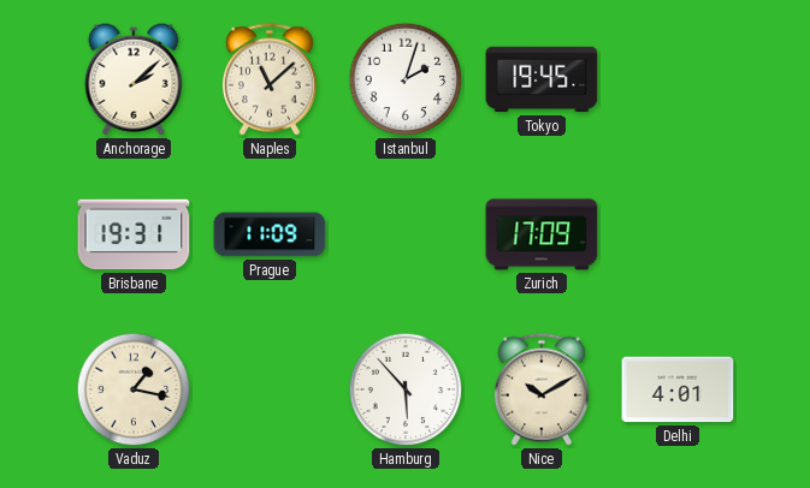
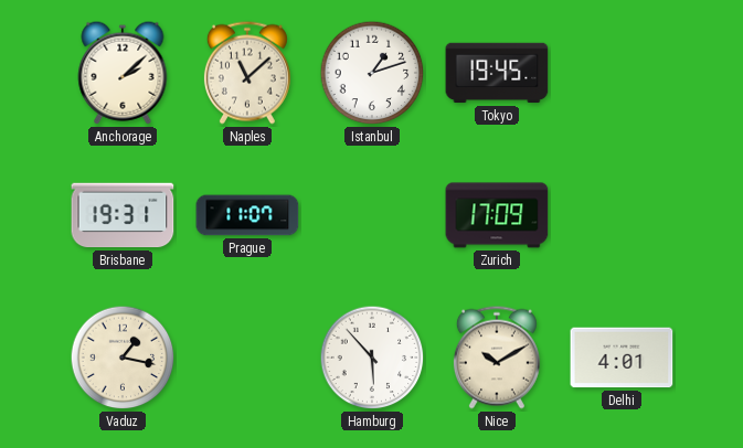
Istanbul: 2:03 -> 1:12 (372, 73)
Prague: 11:09 -> 11:07 (247, 215)
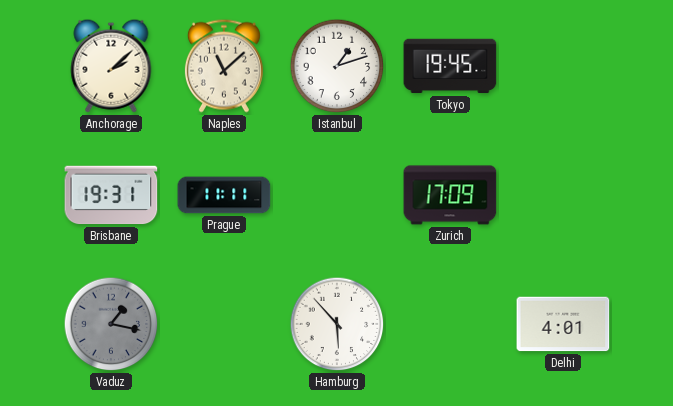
Prague: 11:07 -> 11:11 (224, 195)
Vaduz dial: cream -> grey (111, 324)
Nice: 10:10 -> none (497, 358)
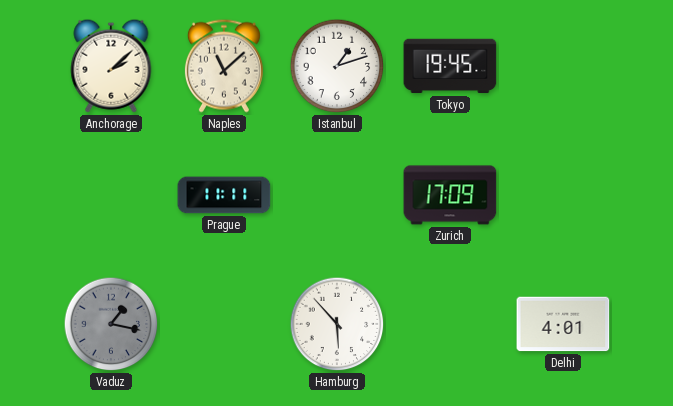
Brisbane: 19:31 -> none (111, 195)
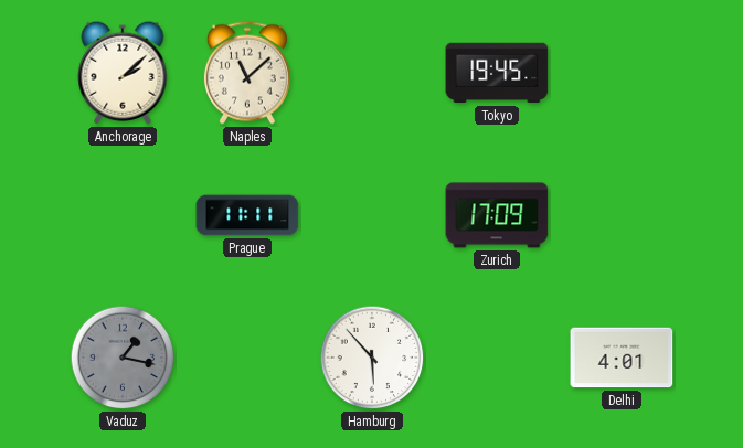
Istanbul: 1:12 -> none (337, 66)
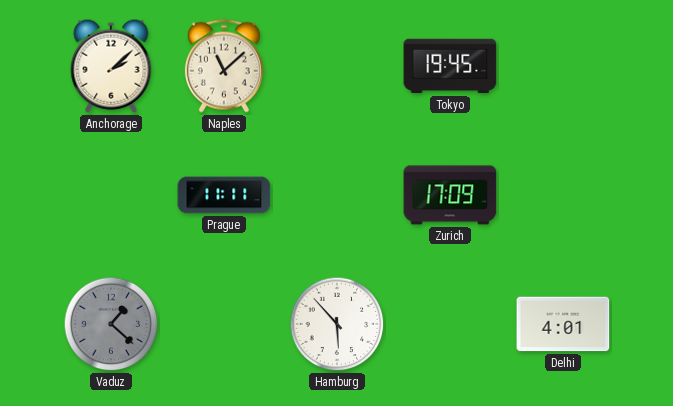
Vaduz: 1:17 -> 1:22 (111, 324)
